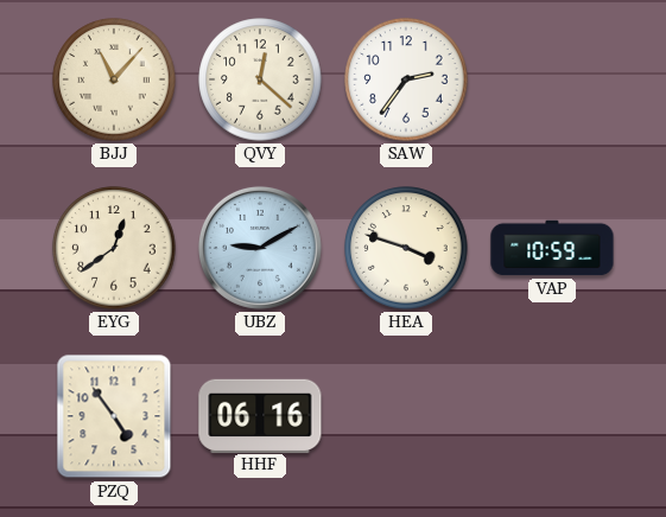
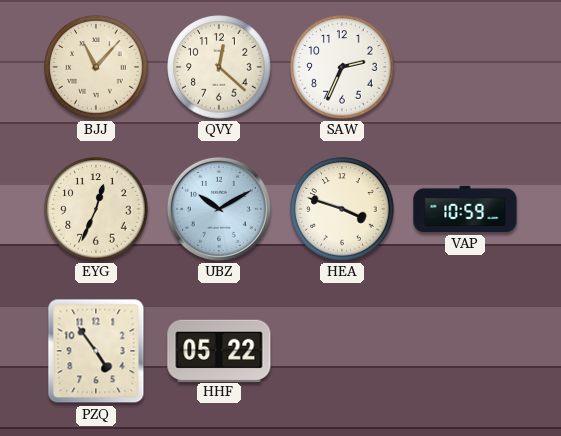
SAW: 2:36 -> 2:34 (342, 67)
EYG: 12:39 -> 12:34 (96, 209)
UBZ: 9:10 -> 10:10 (219, 209)
HHF: 06:16 -> 05:22 (219, 350)
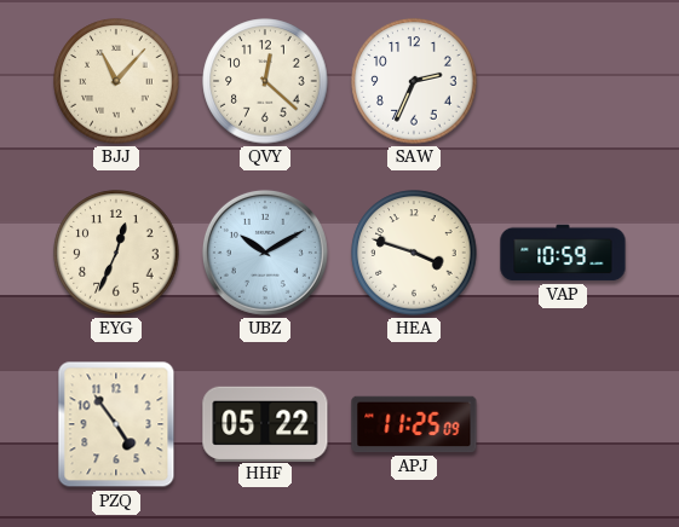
APJ: none -> 11:25 (414, 424)
